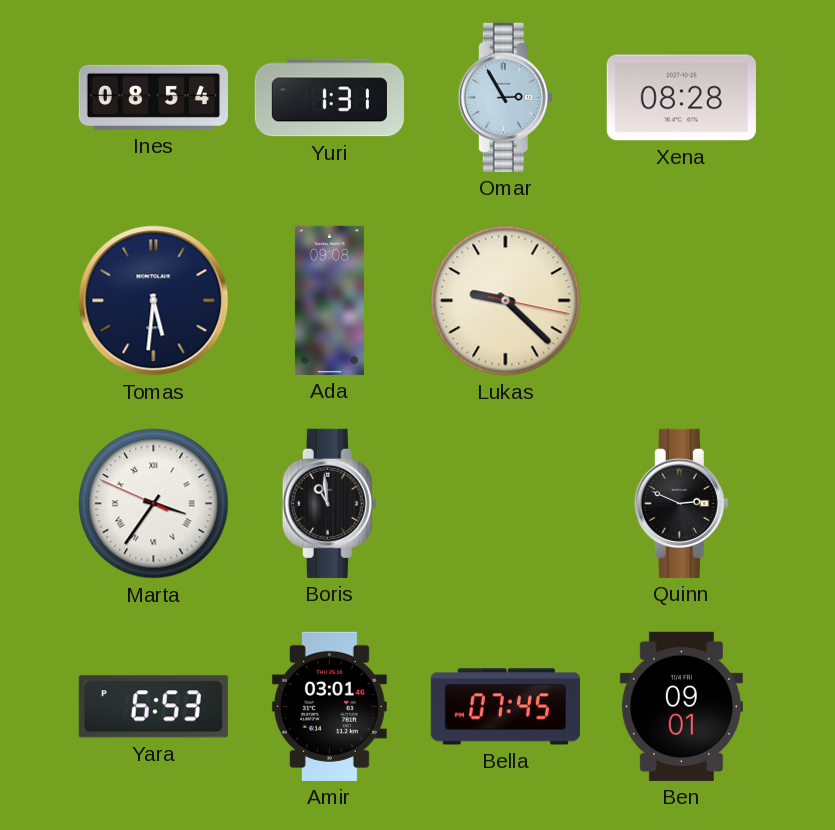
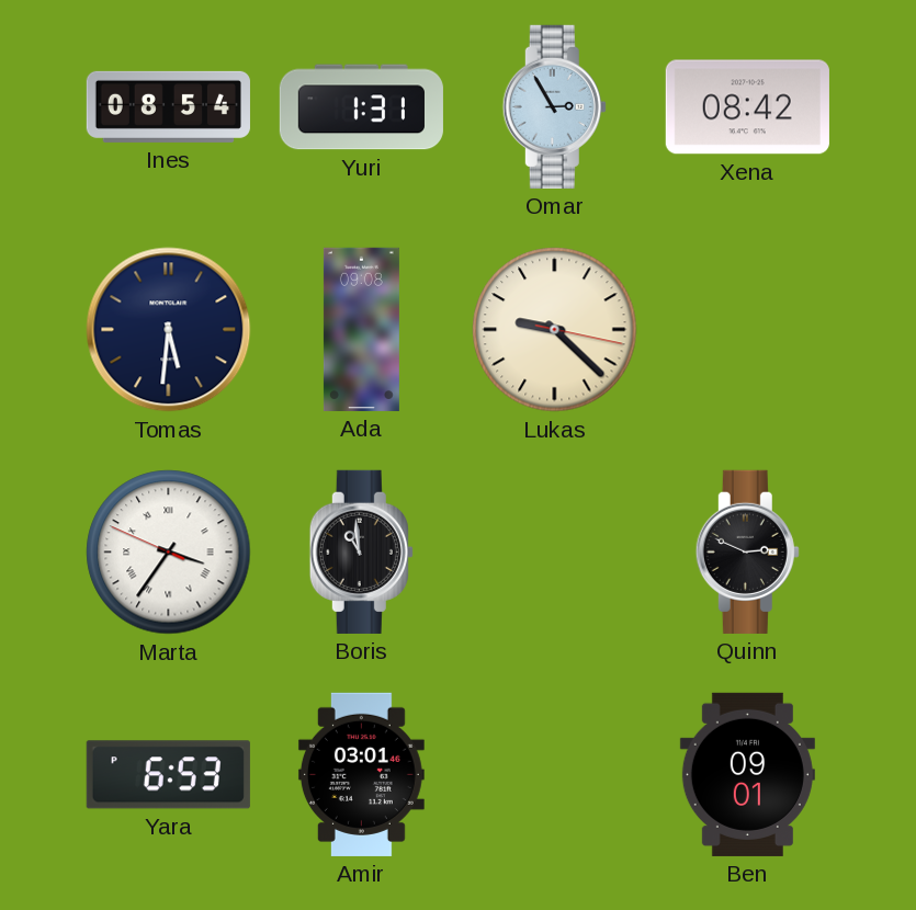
Xena: 08:28 -> 08:42 (747, 107)
Bella: 07:45 -> none (505, 707)
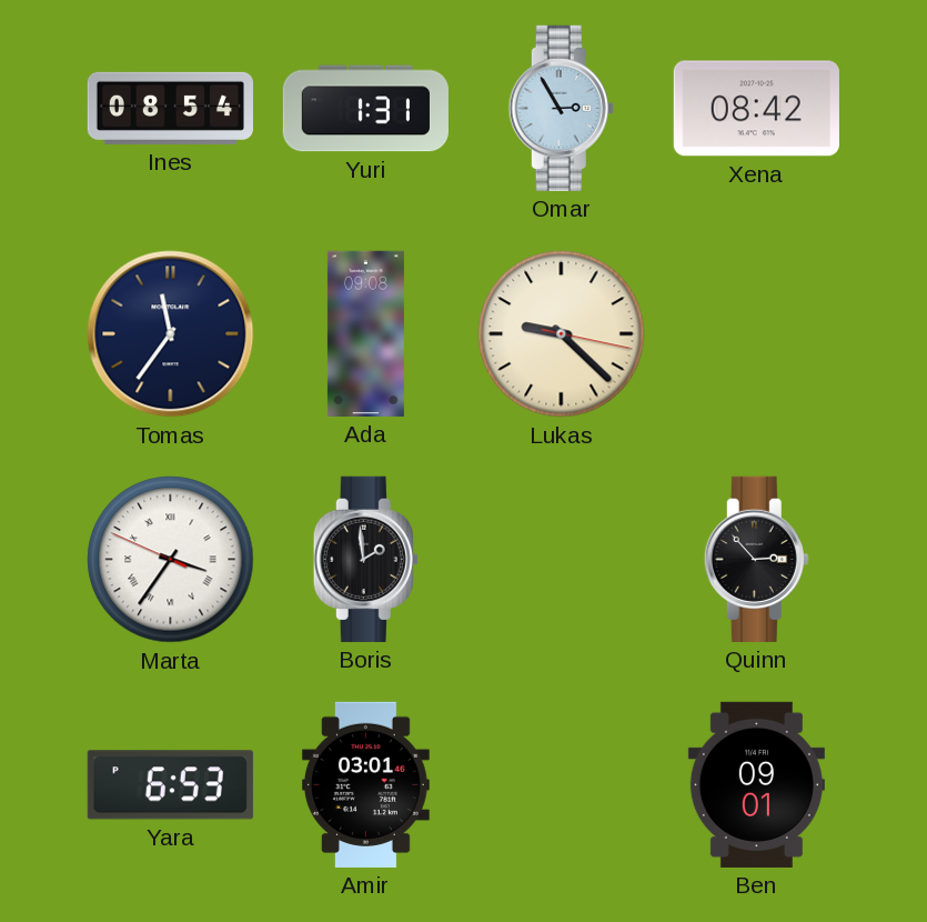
Tomas: 5:31 -> 11:36 (171, 334)
Boris: 10:59 -> 1:59 (365, 559)
Quinn: 2:49 -> 2:53 (756, 559)
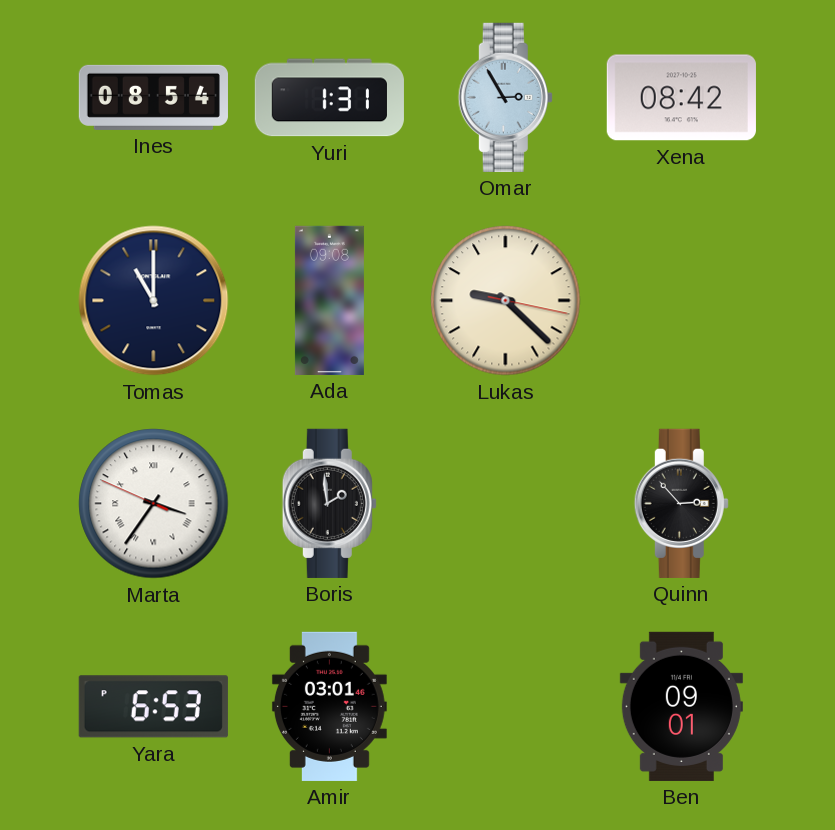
Tomas: 11:36 -> 11:00 (154, 301)
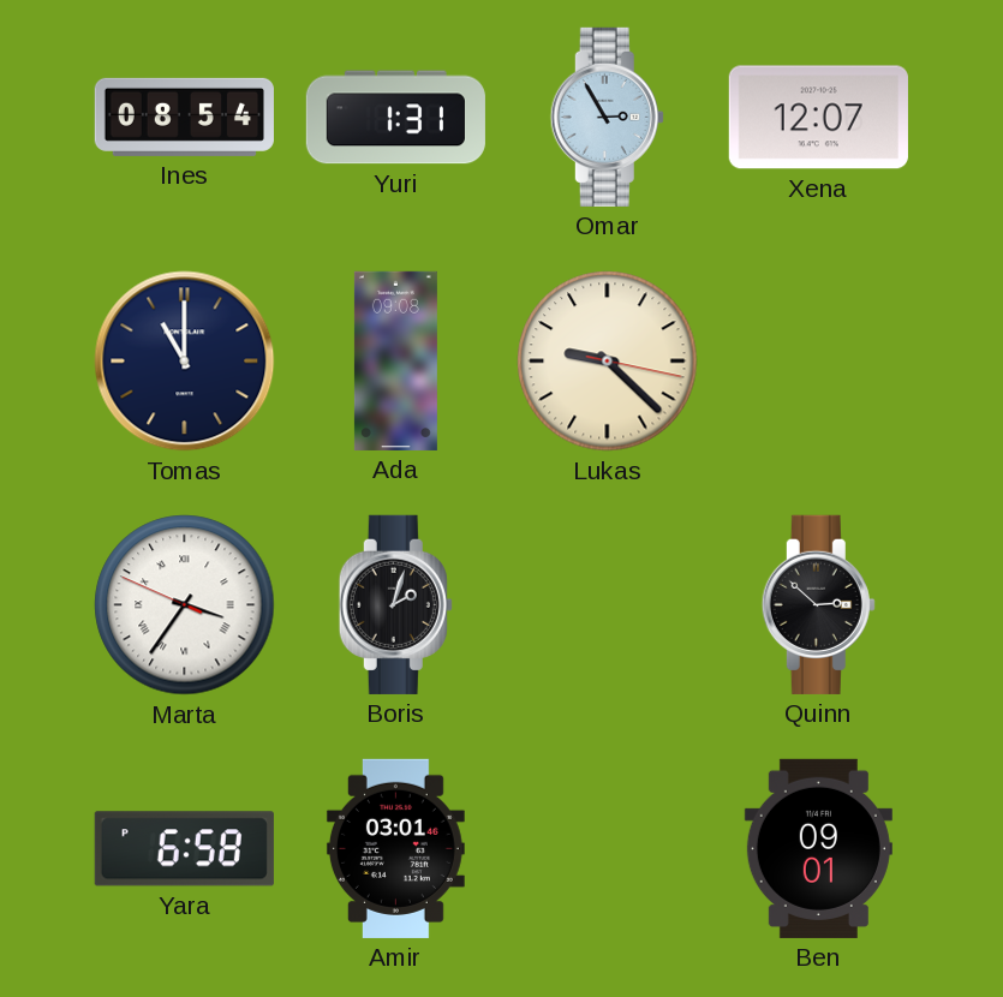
Xena: 08:42 -> 12:07 (818, 118)
Boris: 1:59 -> 2:03 (395, 604)
Quinn: 2:53 -> 2:52 (818, 604)
Yara: 6:53 -> 6:58 (184, 849)
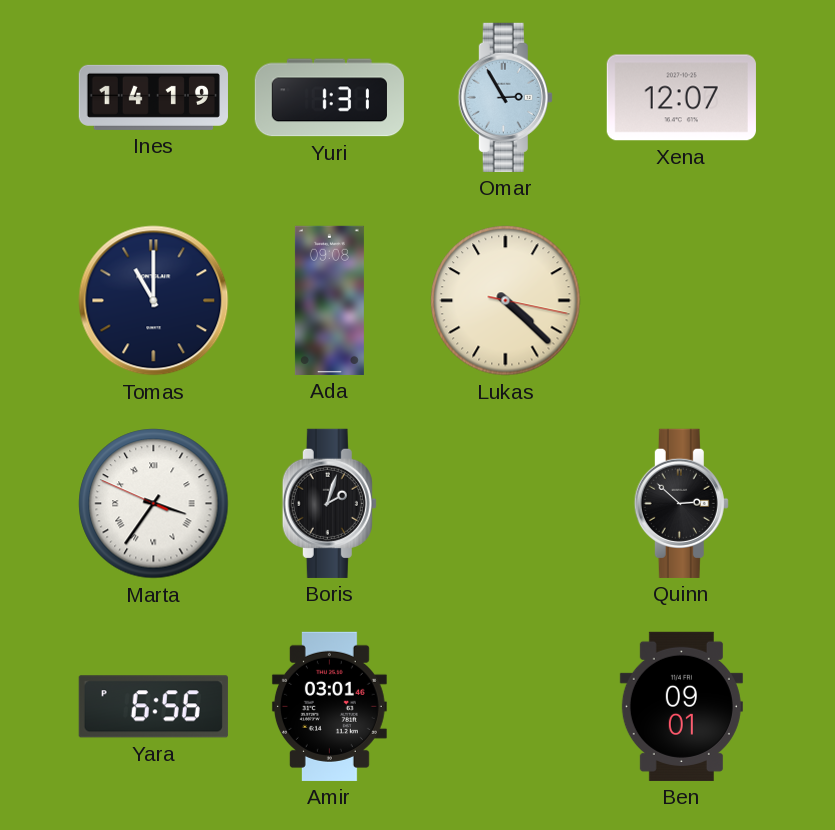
Ines: 08:54 -> 14:19 (153, 97)
Lukas: 9:22 -> 4:22 (506, 301)
Yara: 6:58 -> 6:56 (153, 707)
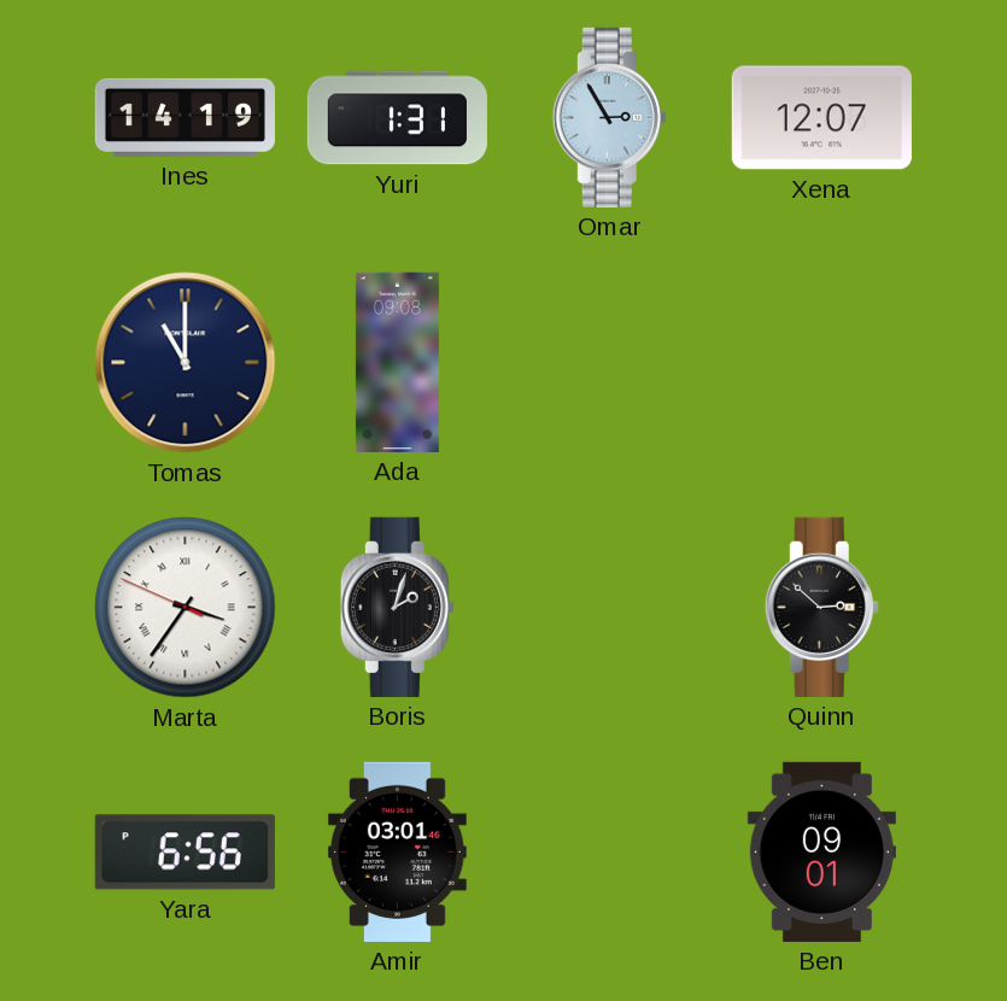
Lukas: 4:22 -> none (506, 301)
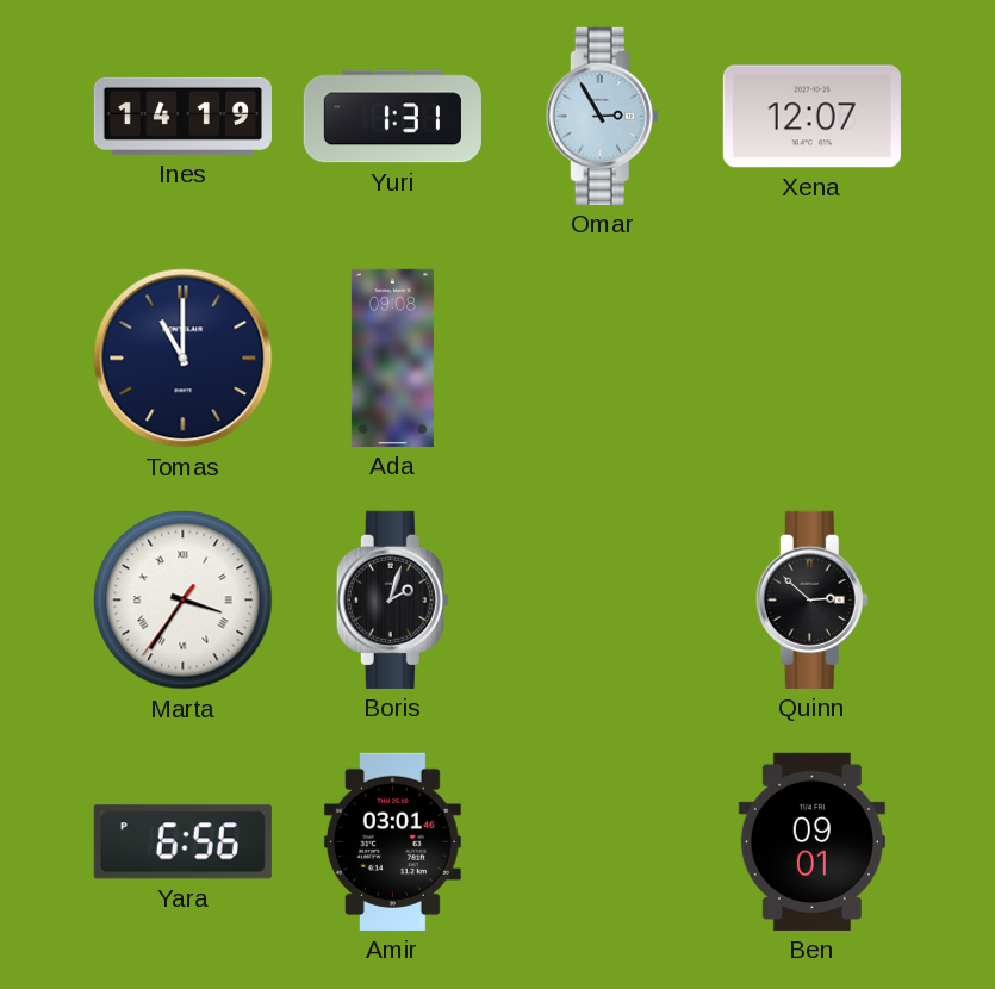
Marta: 3:35:49 -> 3:35:36 (184, 601)
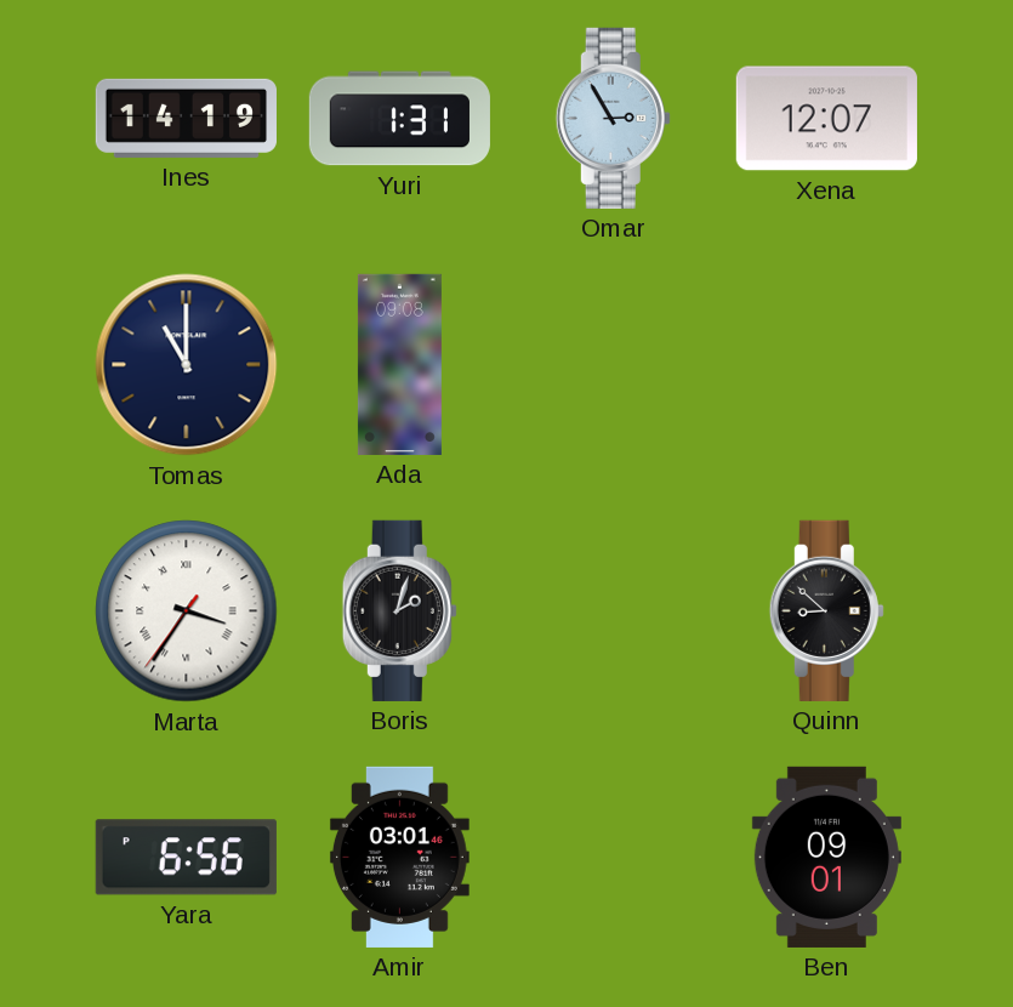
Quinn: 2:52 -> 8:52 (826, 610)
